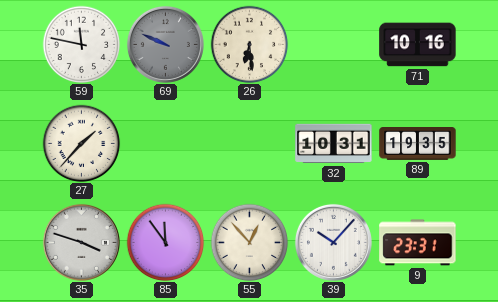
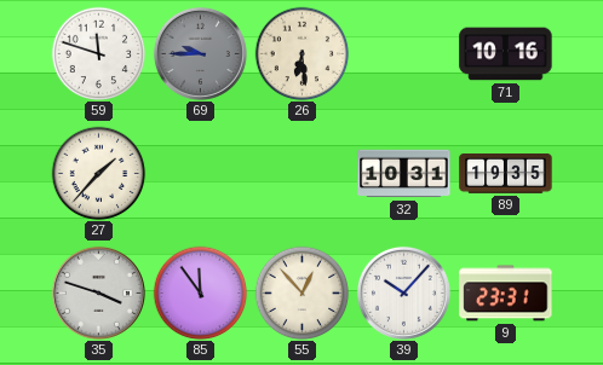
59: 11:47 -> 11:48 (98, 53)
69: 9:49 -> 9:45 (200, 53)
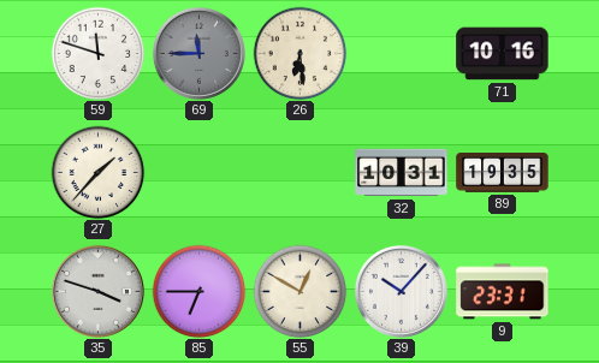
69: 9:45 -> 11:45 (198, 53)
85: 11:54 -> 6:45 (198, 291)
55: 12:53 -> 12:50 (299, 291)
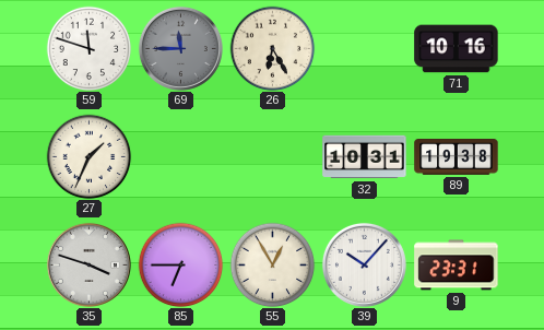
26: 6:29 -> 6:25 (272, 48)
27: 1:37 -> 1:34 (88, 156)
89: 19:35 -> 19:38 (457, 157)
55: 12:50 -> 12:55 (272, 264)
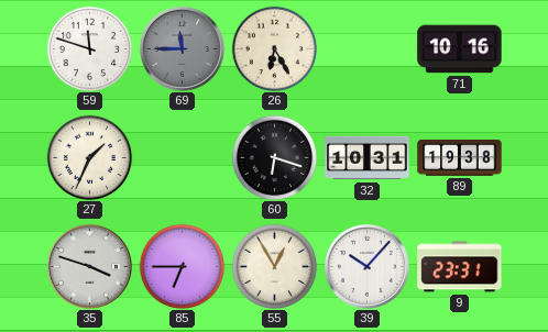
60: none -> 6:18 (274, 157)
